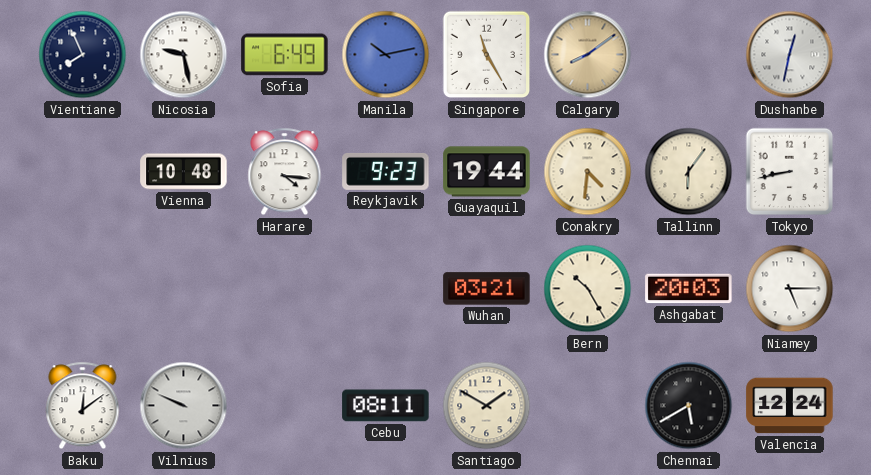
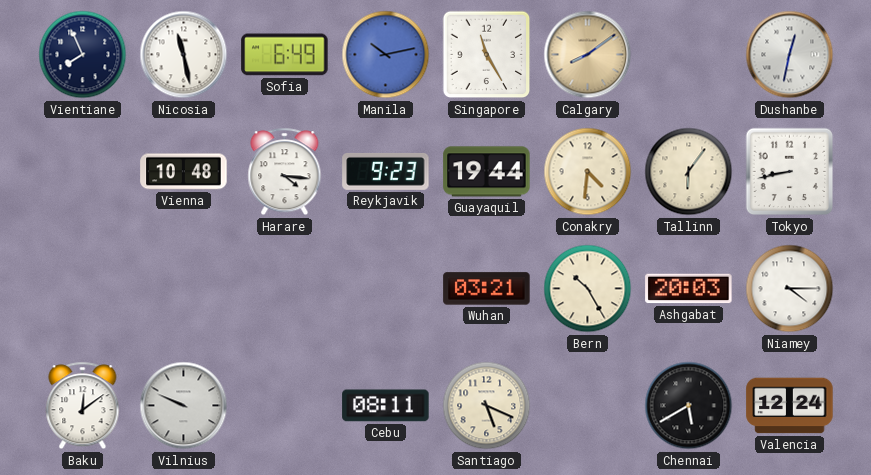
Nicosia: 9:28 -> 11:28 (184, 55)
Niamey: 5:15 -> 4:15 (790, 289)
Santiago: 1:50 -> 5:19 (487, 406)
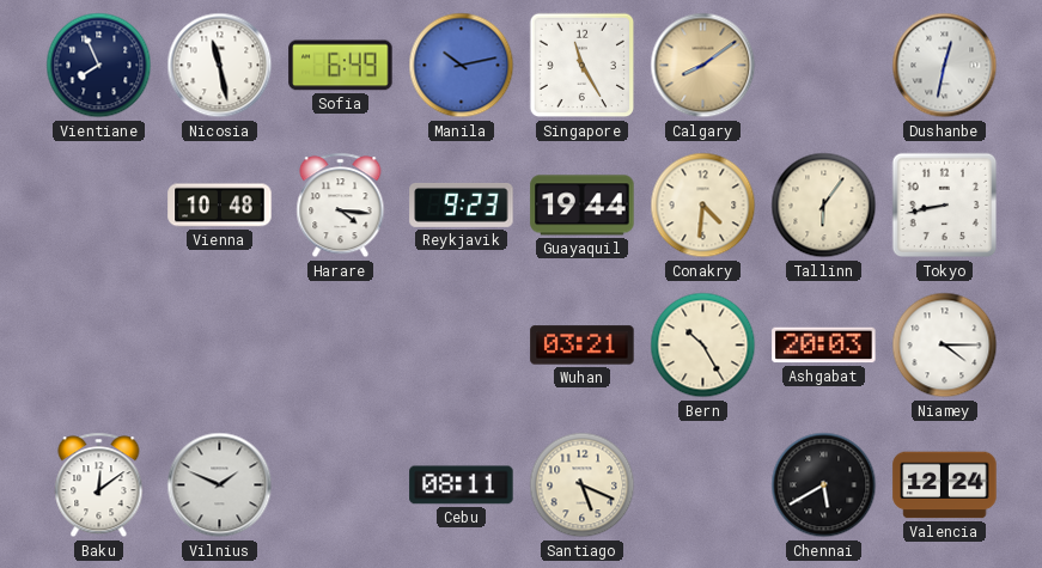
Vilnius: 9:49 -> 1:49 (220, 485)
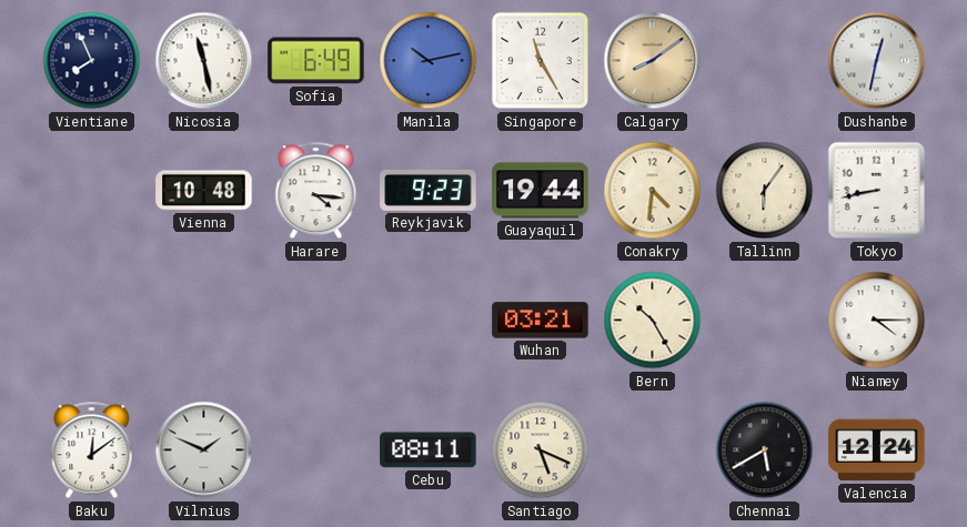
Ashgabat: 20:03 -> none (824, 346)
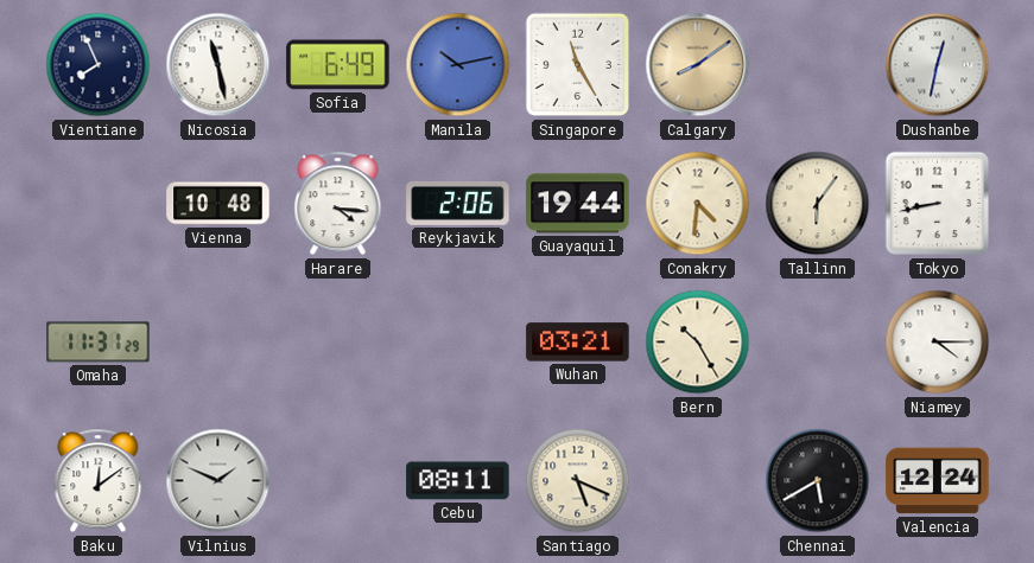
Reykjavik: 9:23 -> 2:06 (458, 203)
Omaha: none -> 11:31 (99, 343)
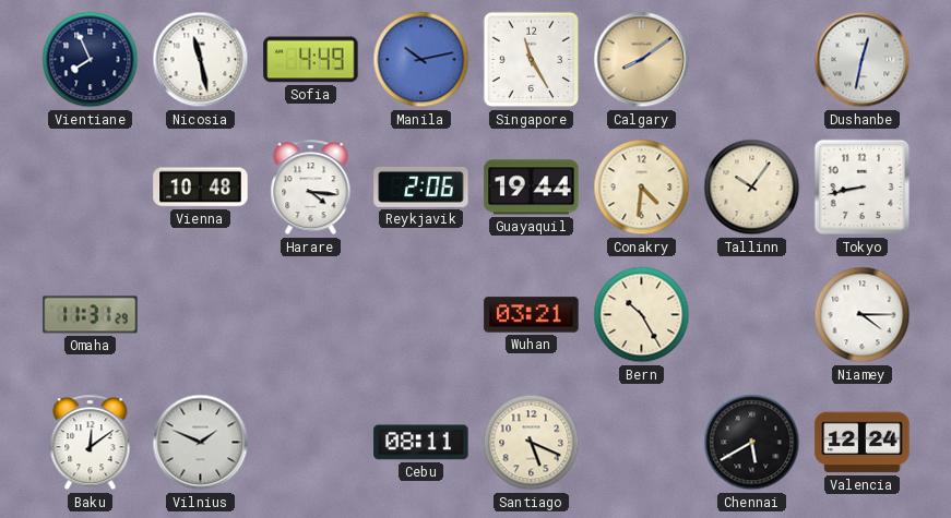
Sofia: 6:49 -> 4:49 (311, 60)
Tallinn: 6:06 -> 10:06 (752, 188)
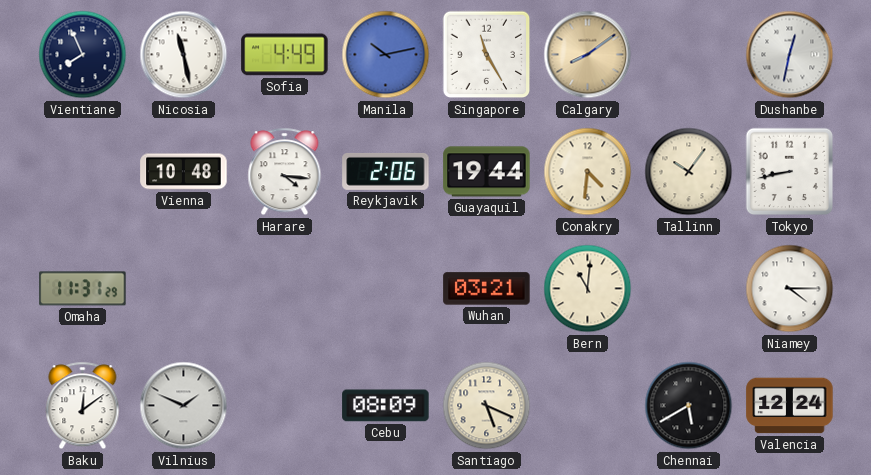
Bern: 10:25 -> 11:01 (588, 289)
Cebu: 08:11 -> 08:09 (386, 406)
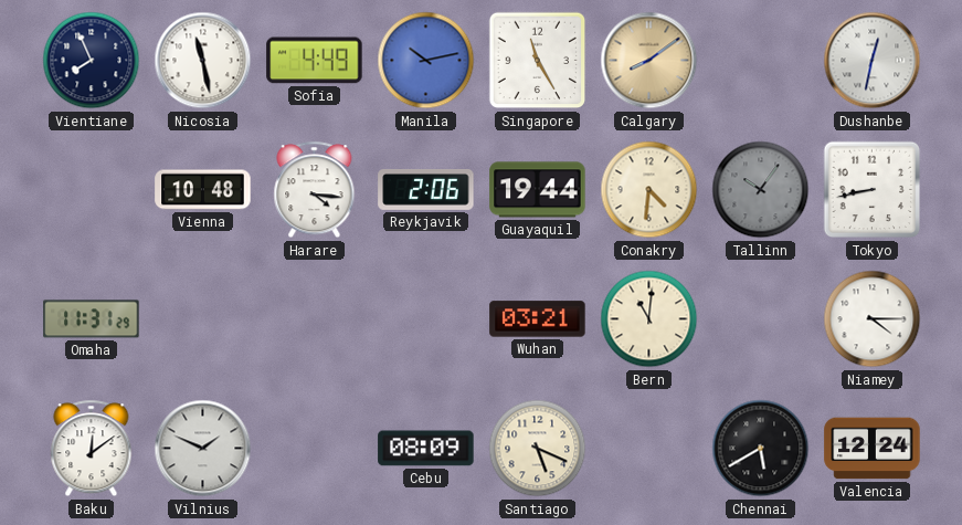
Tallinn dial: cream -> grey (761, 190)
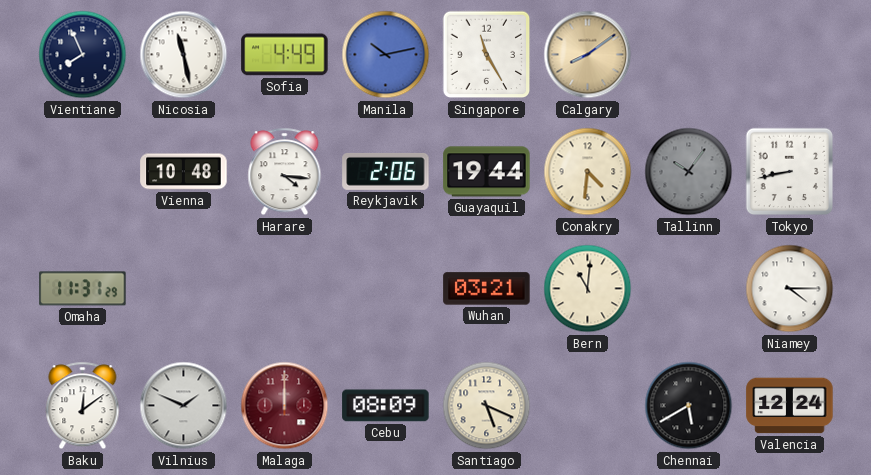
Dushanbe: 12:32 -> none (873, 61)
Malaga: none -> 12:00 (285, 406)
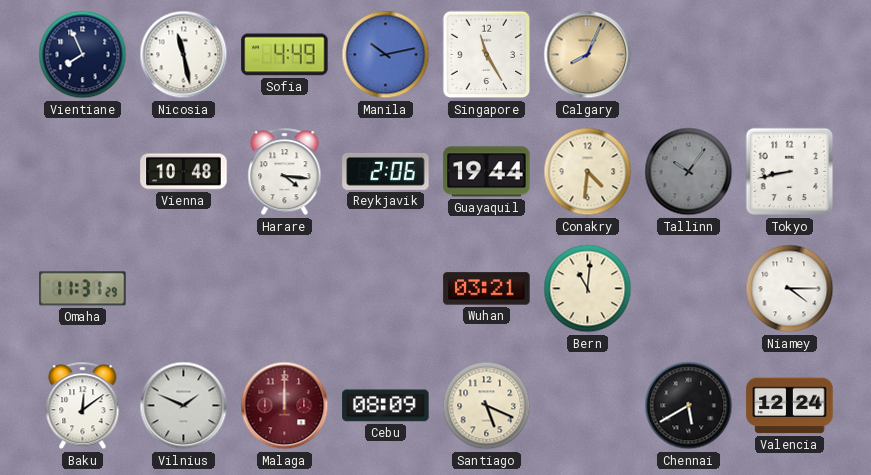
Calgary: 8:09 -> 8:04 (588, 55)
